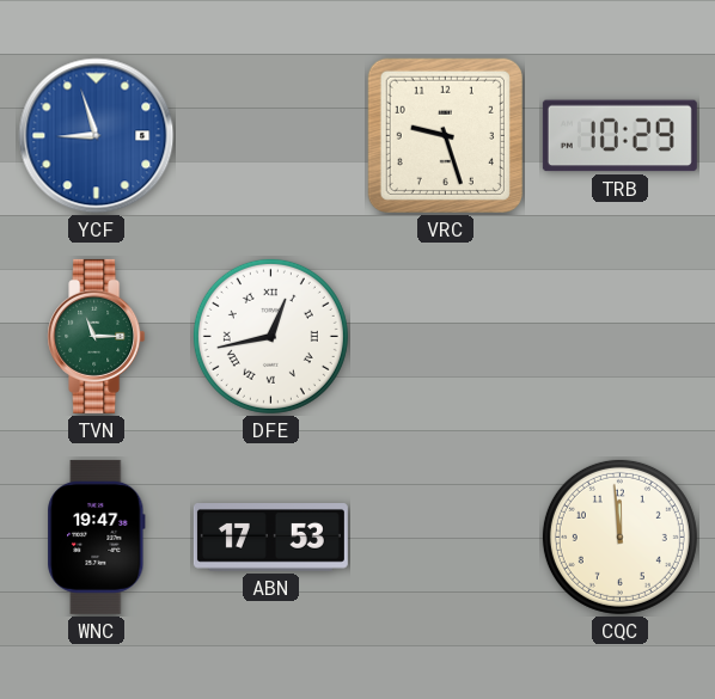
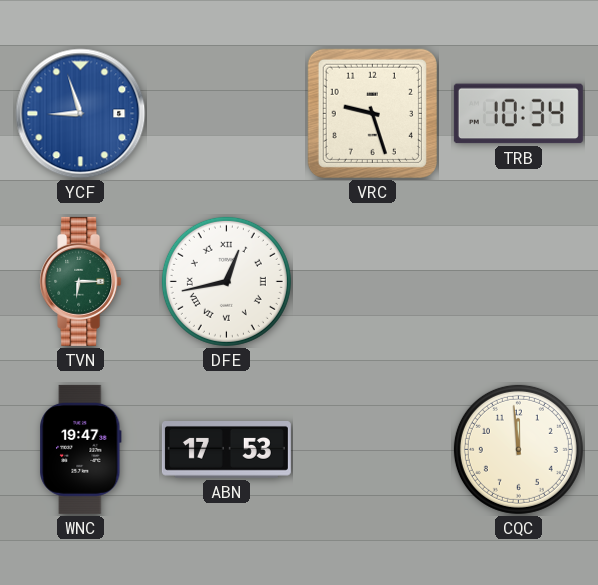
TRB: 10:29 -> 10:34 (518, 114)
TVN: 11:15 -> 6:15 (81, 281)
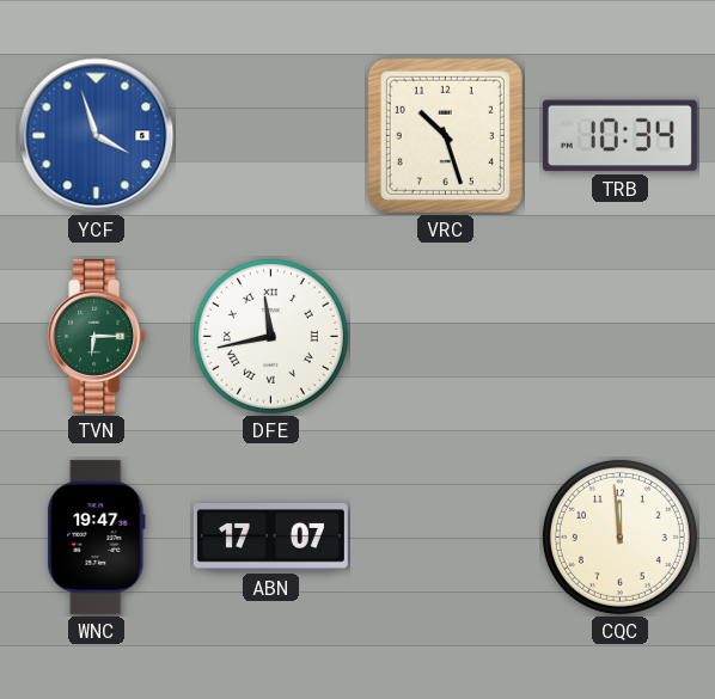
YCF: 8:57 -> 3:57 (97, 136)
VRC: 9:27 -> 10:27 (445, 135)
DFE: 12:43 -> 11:43 (270, 336)
ABN: 17:53 -> 17:07 (270, 538)
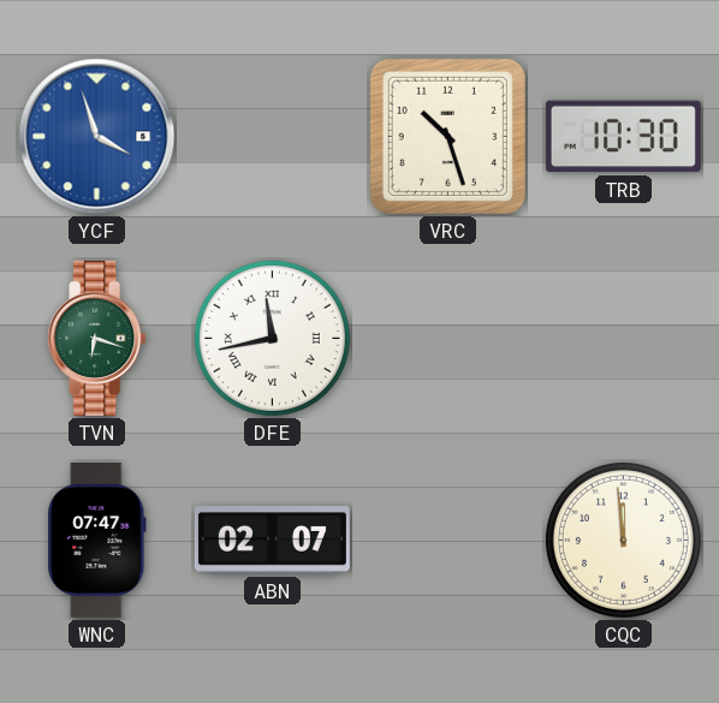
TRB: 10:34 -> 10:30 (623, 137)
TVN: 6:15 -> 6:18 (97, 338)
WNC: 19:47 -> 07:47 (97, 540)
ABN: 17:07 -> 02:07 (272, 541)
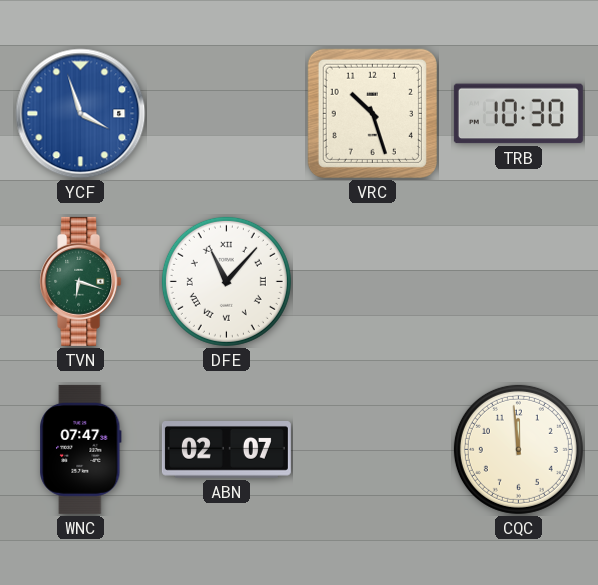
DFE: 11:43 -> 11:07 (226, 281)
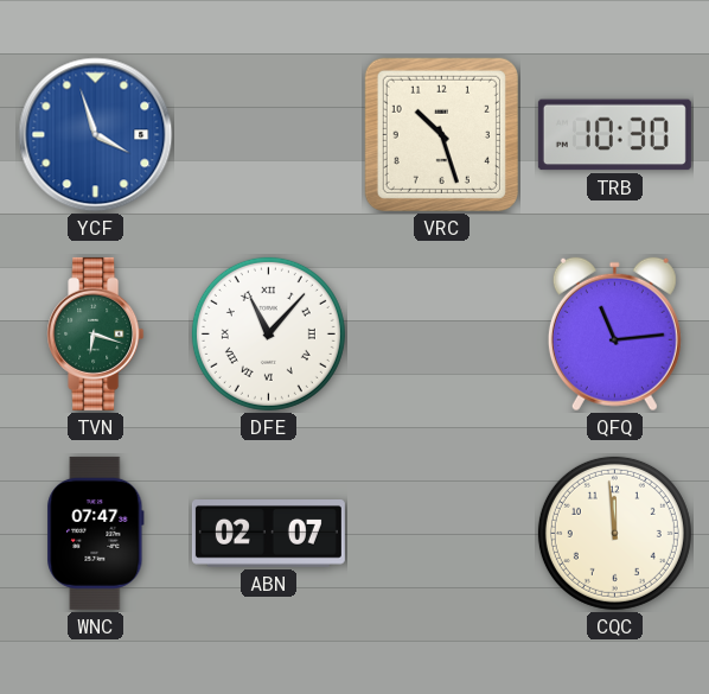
QFQ: none -> 11:14 (614, 335)
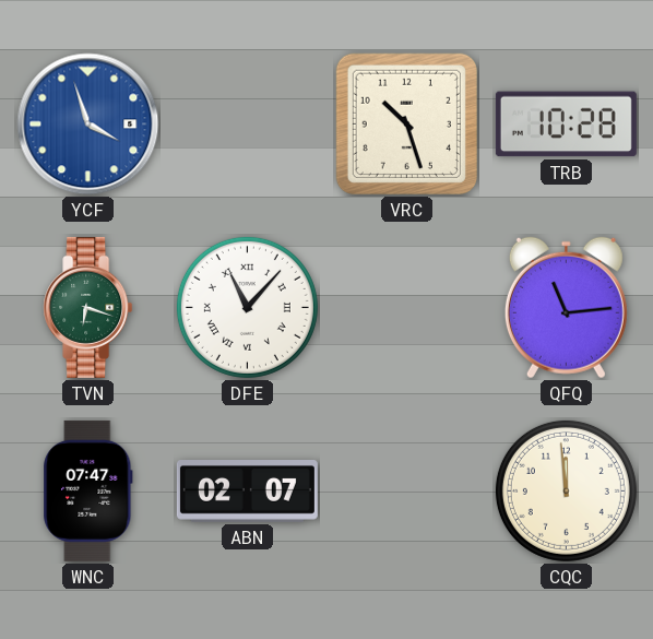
TRB: 10:30 -> 10:28 (566, 125)
